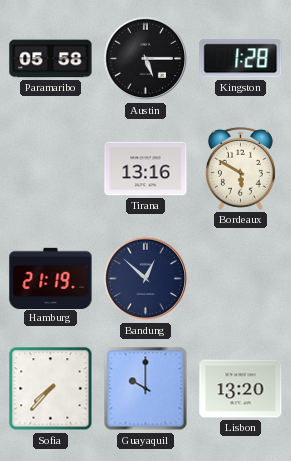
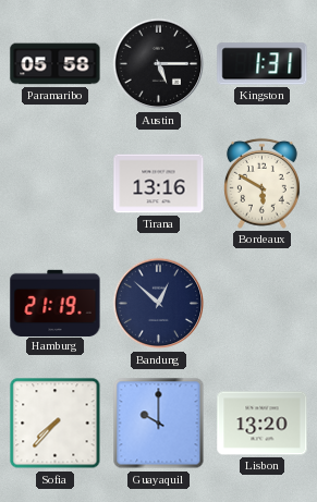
Kingston: 1:28 -> 1:31 (263, 64)
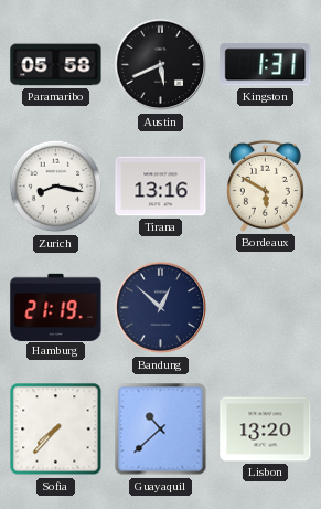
Austin: 5:15 -> 5:41 (161, 65)
Zurich: none -> 8:17 (56, 187)
Guayaquil: 10:00 -> 10:38 (161, 430)
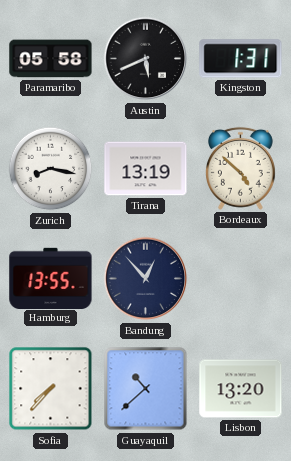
Tirana: 13:16 -> 13:19 (146, 169)
Bordeaux: 5:50 -> 4:52 (240, 168)
Hamburg: 21:19 -> 13:55 (51, 278)
Bandung: 12:52 -> 12:53 (146, 279)
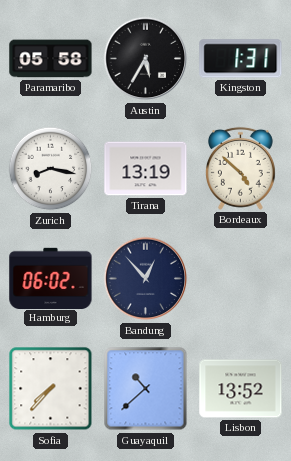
Austin: 5:41 -> 5:35 (146, 59)
Hamburg: 13:55 -> 06:02 (51, 278)
Lisbon: 13:20 -> 13:52 (241, 389)
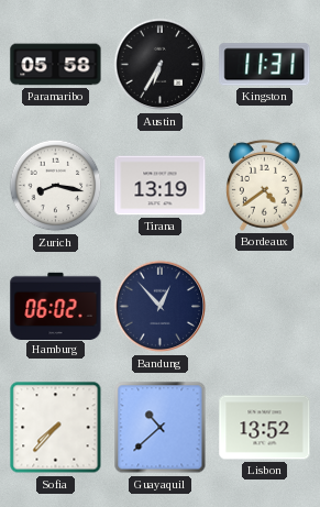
Austin: 5:35 -> 6:35 (161, 65)
Kingston: 1:31 -> 11:31 (265, 65)
Bordeaux: 4:52 -> 4:39 (264, 185)
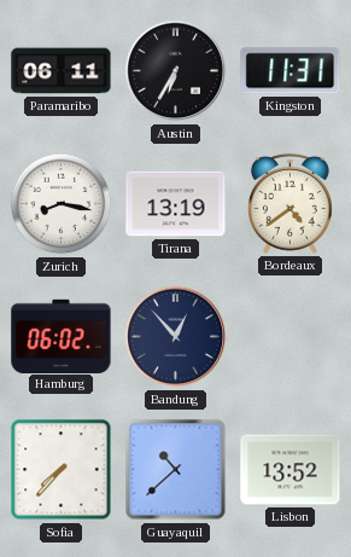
Paramaribo: 05:58 -> 06:11 (62, 71)
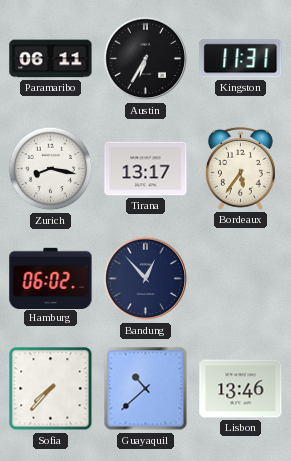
Tirana: 13:19 -> 13:17 (146, 169)
Bordeaux: 4:39 -> 5:36 (240, 168)
Lisbon: 13:52 -> 13:46 (241, 389)
